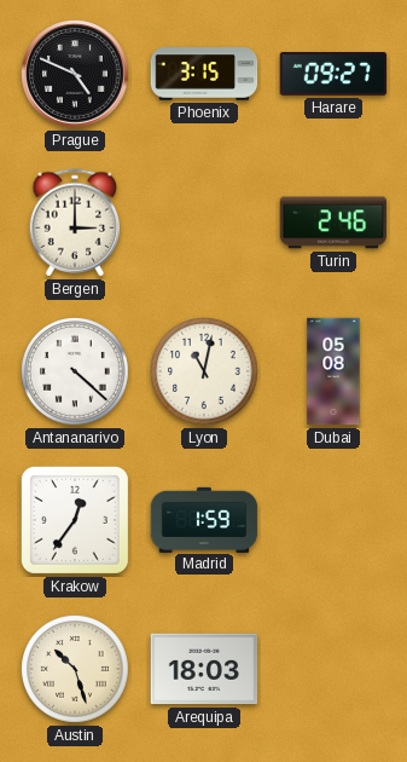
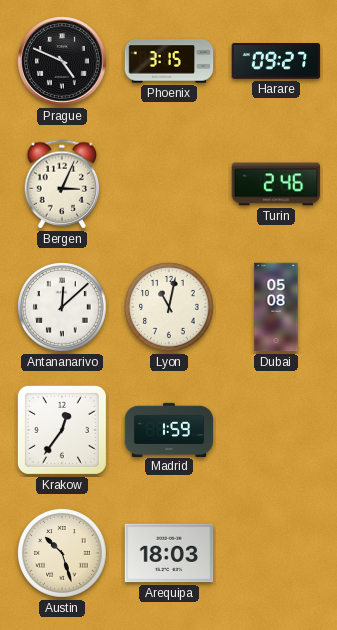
Bergen: 3:00 -> 3:04 (62, 184)
Antananarivo: 4:22 -> 12:08 (63, 308)
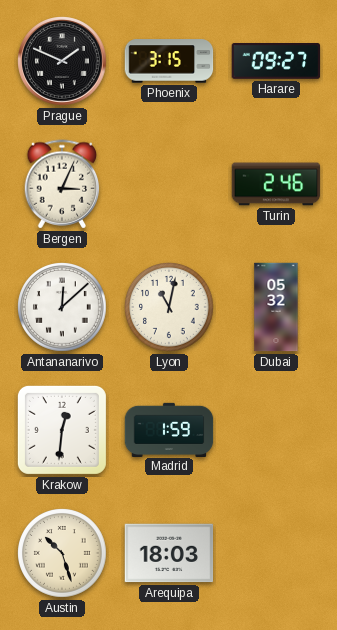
Prague: 4:49 -> 1:49 (63, 62)
Dubai: 05:08 -> 05:32 (276, 307)
Krakow: 12:36 -> 12:31 (62, 430)
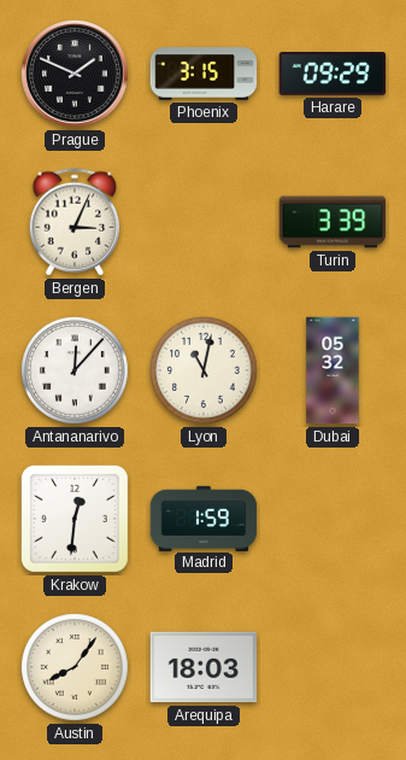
Harare: 09:27 -> 09:29 (333, 74)
Turin: 2:46 -> 3:39 (333, 222)
Antananarivo: 12:08 -> 12:07 (76, 372)
Austin: 10:27 -> 8:06 (76, 668)
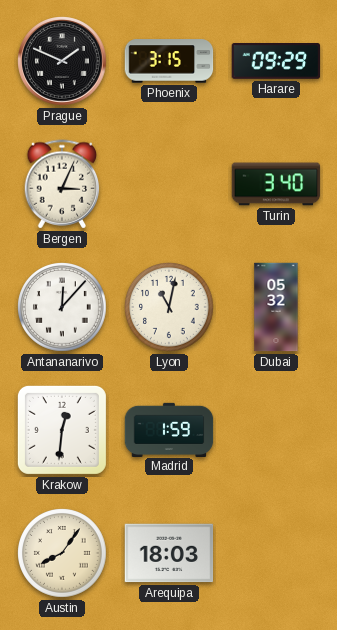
Turin: 3:39 -> 3:40 (276, 184)
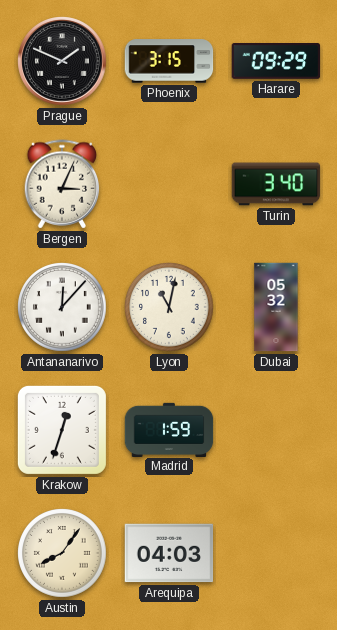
Krakow: 12:31 -> 12:33 (62, 430)
Arequipa: 18:03 -> 04:03 (169, 553)
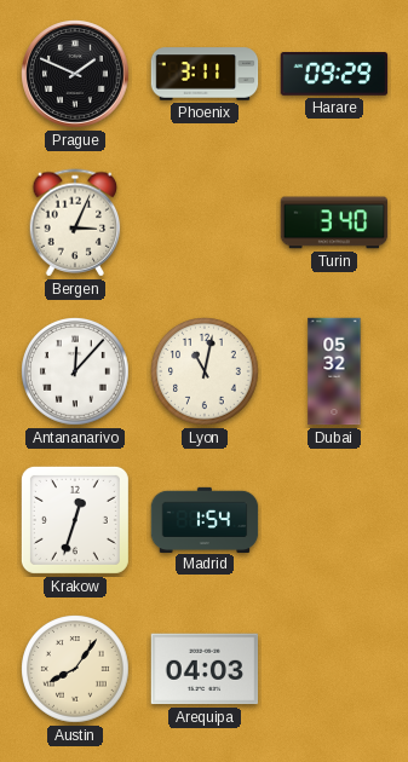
Phoenix: 3:15 -> 3:11 (205, 74)
Madrid: 1:59 -> 1:54 (205, 519)
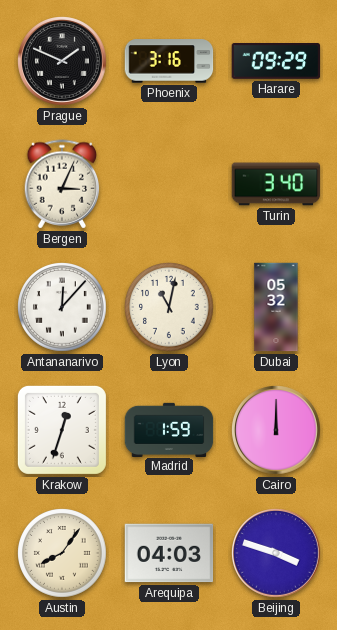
Phoenix: 3:11 -> 3:16 (169, 61)
Madrid: 1:54 -> 1:59 (169, 429)
Cairo: none -> 12:00 (277, 431)
Beijing: none -> 3:48 (277, 554)
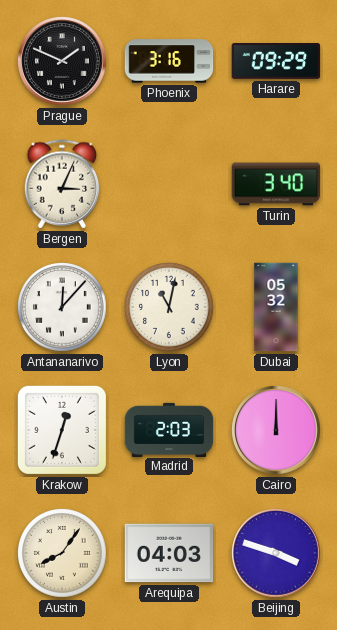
Madrid: 1:59 -> 2:03 (169, 429)
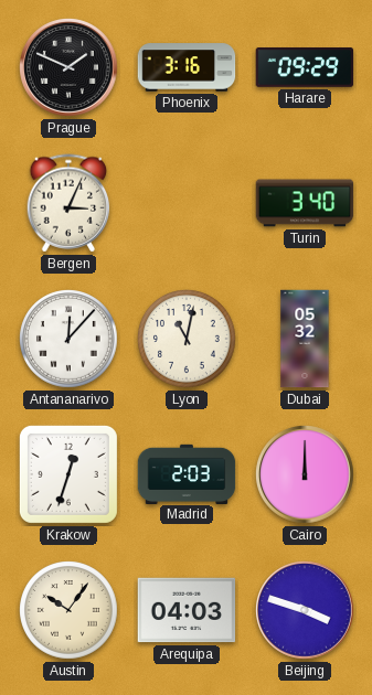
Austin: 8:06 -> 10:06 (70, 611)
